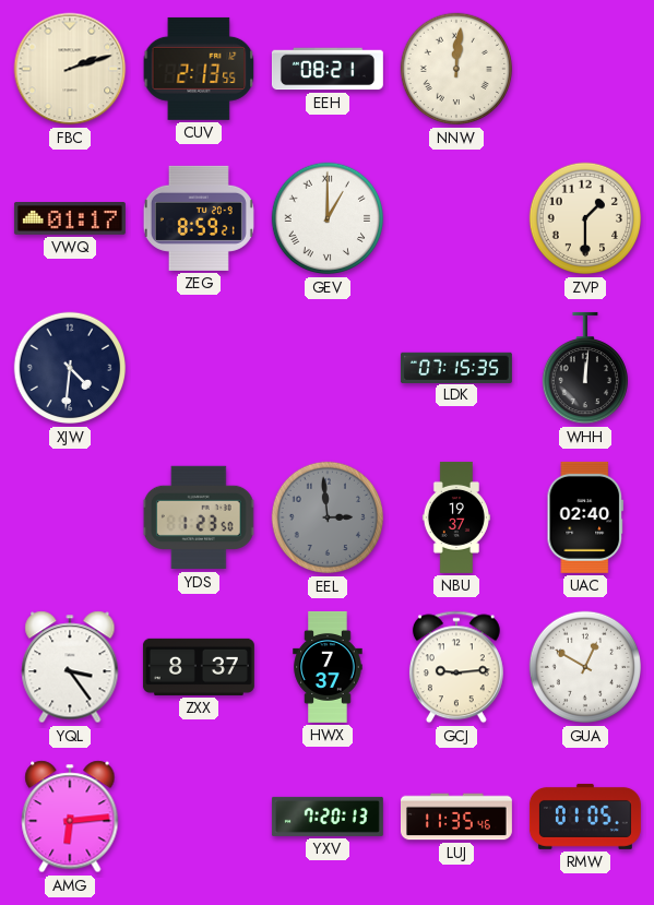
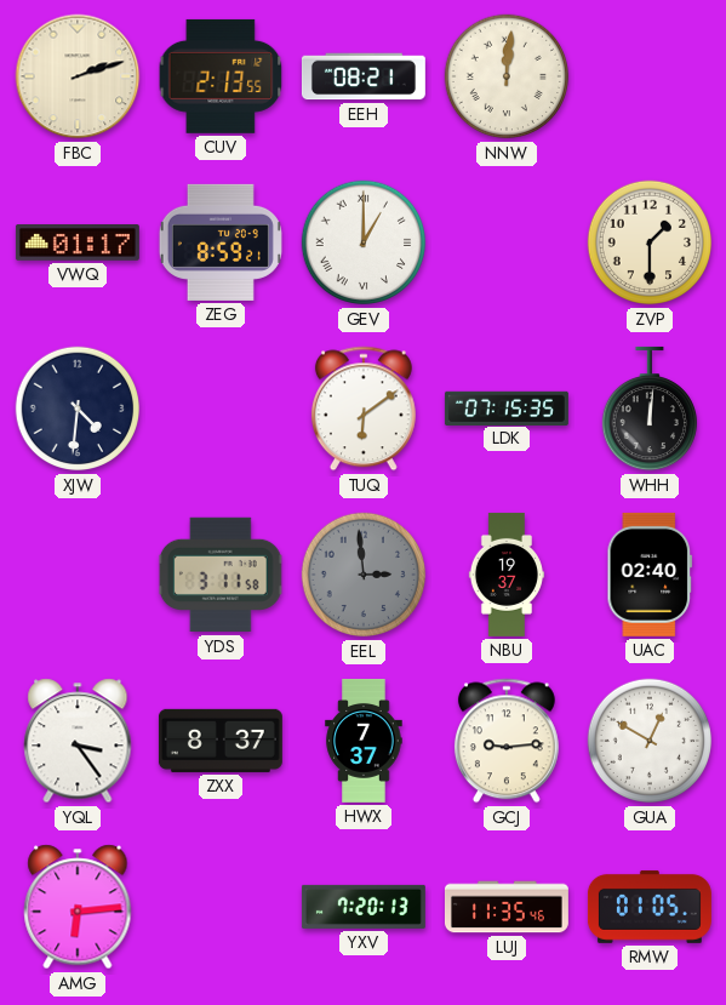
TUQ: none -> 6:09 (364, 409)
YDS: 1:23 -> 3:11 (221, 575)
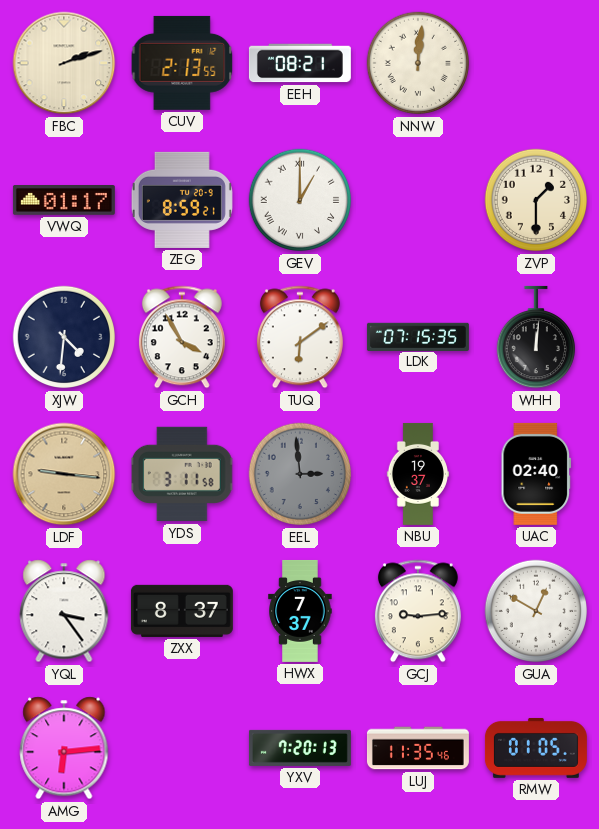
GCH: none -> 3:55 (182, 337)
LDF: none -> 9:16 (64, 474)
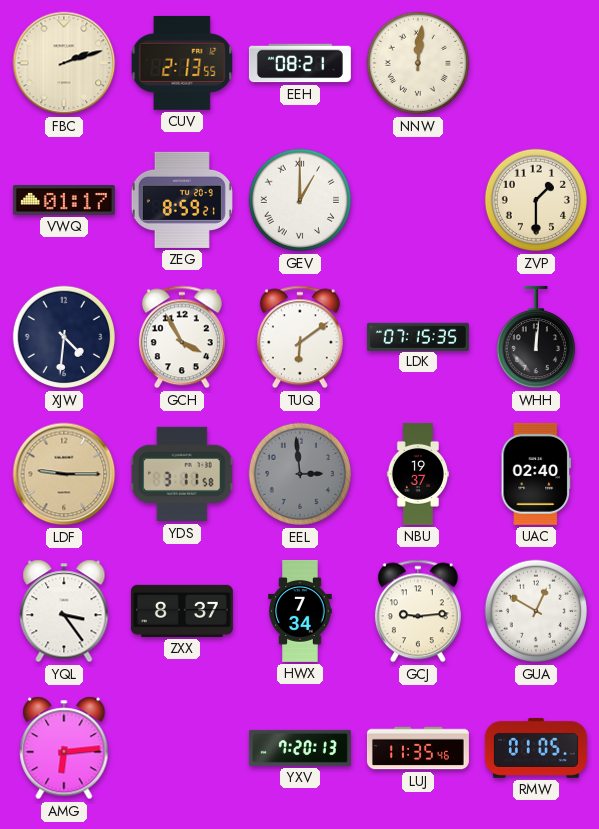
LDF: 9:16 -> 9:15 (64, 474)
HWX: 7:37 -> 7:34 (300, 611)
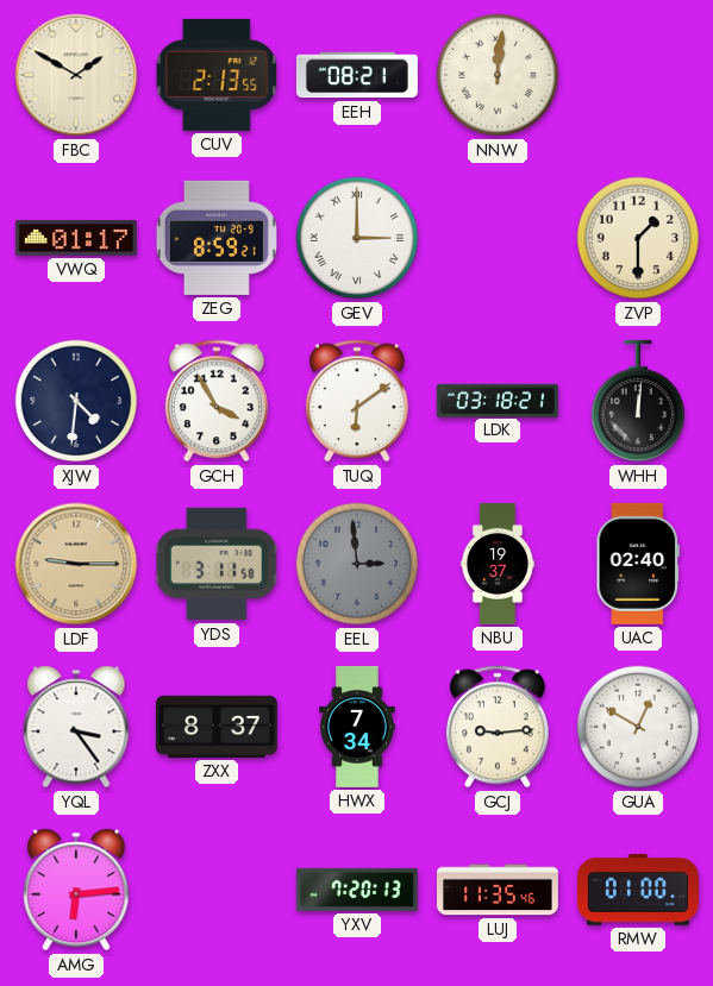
FBC: 2:12 -> 1:50 (76, 75)
GEV: 1:00 -> 3:00 (357, 238)
LDK: 07:15 -> 03:18 (498, 400)
RMW: 01:05 -> 01:00 (638, 890)
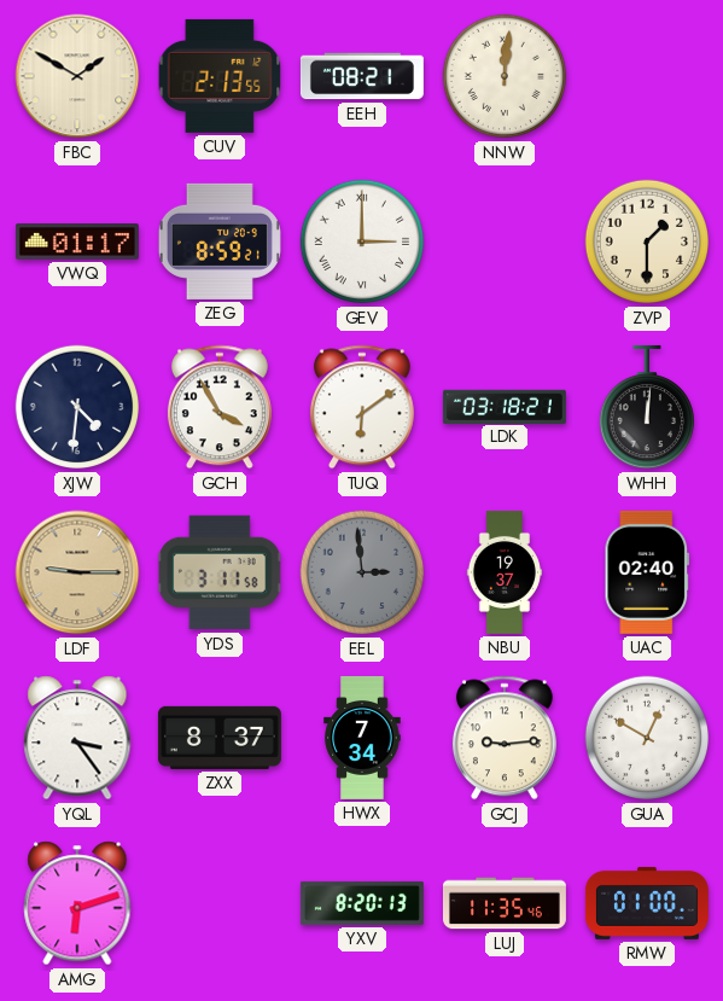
AMG: 6:14 -> 6:12 (77, 903)
YXV: 7:20 -> 8:20 (362, 903)
